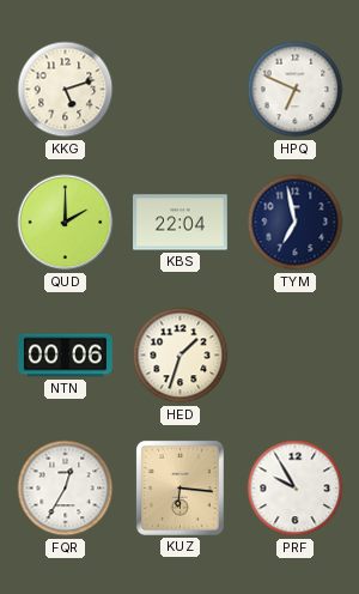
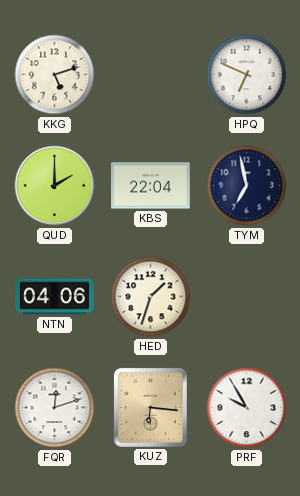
NTN: 00:06 -> 04:06 (55, 297)
FQR: 12:35 -> 12:12 (55, 408)
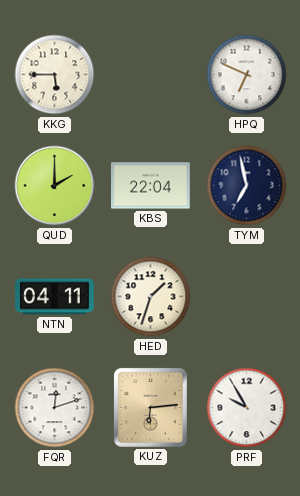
KKG: 5:12 -> 5:45 (55, 75)
NTN: 04:06 -> 04:11 (55, 297)
KUZ: 6:16 -> 6:14 (150, 407)
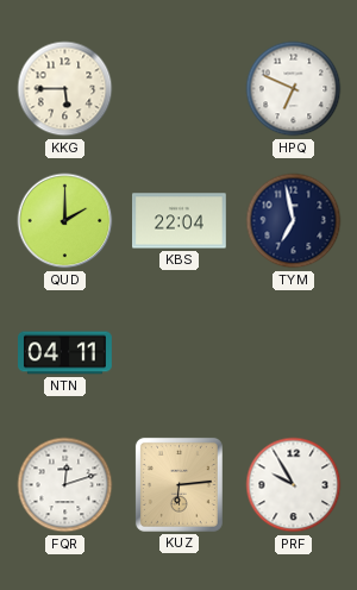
HED: 1:33 -> none (151, 297)
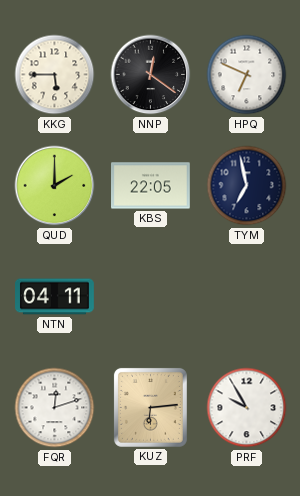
NNP: none -> 12:21 (151, 75)
KBS: 22:04 -> 22:05 (151, 186)
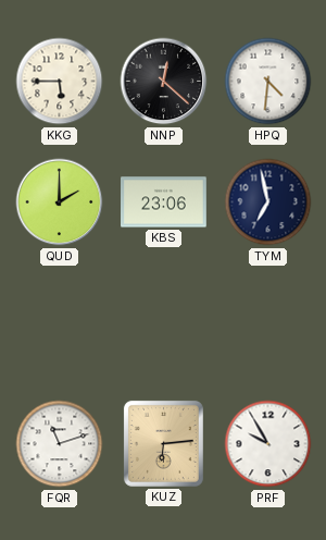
NNP: 12:21 -> 12:22 (164, 82)
HPQ: 6:49 -> 4:31 (268, 82)
KBS: 22:05 -> 23:06 (164, 202)
NTN: 04:11 -> none (55, 297)
FQR: 12:12 -> 11:12 (60, 444)
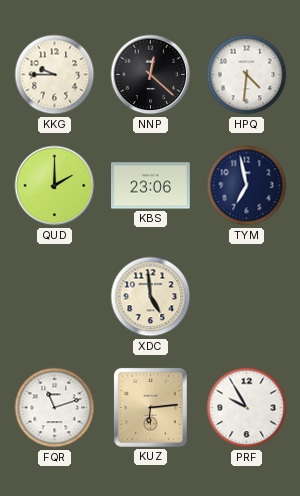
KKG: 5:45 -> 9:45 (55, 75)
XDC: none -> 4:59 (151, 297)
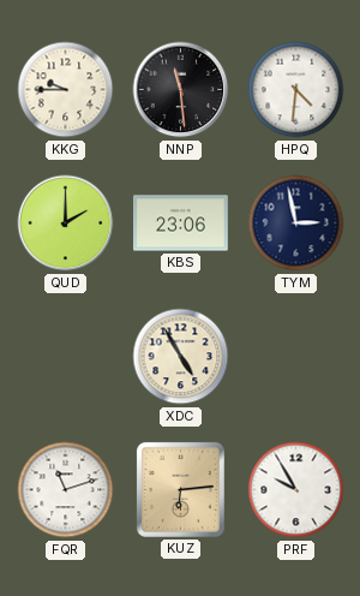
NNP: 12:22 -> 11:29 (181, 90)
TYM: 6:58 -> 2:58 (296, 223)
XDC: 4:59 -> 4:55 (181, 357)
